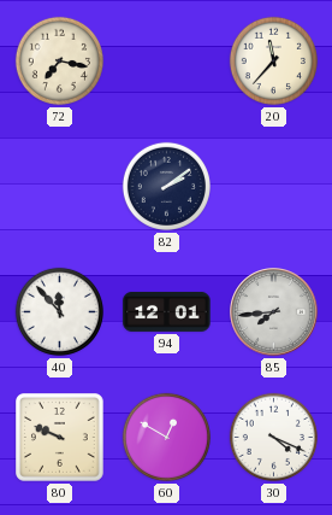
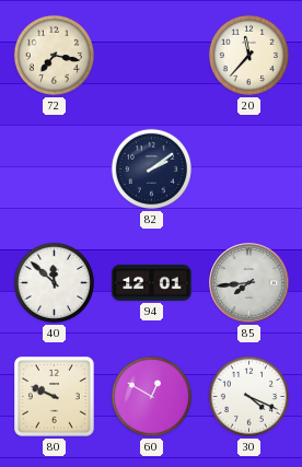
40: 11:53 -> 11:52 (54, 282)
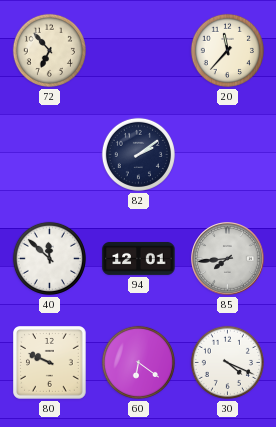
72: 7:17 -> 6:53 (49, 50)
60: 12:50 -> 6:21 (138, 362)
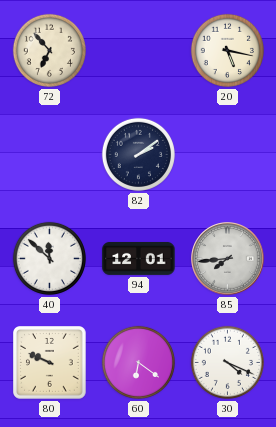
20: 11:37 -> 5:17 (227, 50)
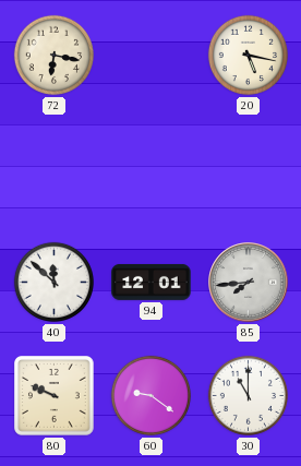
72: 6:53 -> 6:17 (53, 55)
82: 2:09 -> none (138, 154)
60: 6:21 -> 9:21 (150, 395)
30: 4:19 -> 11:00 (248, 395)
